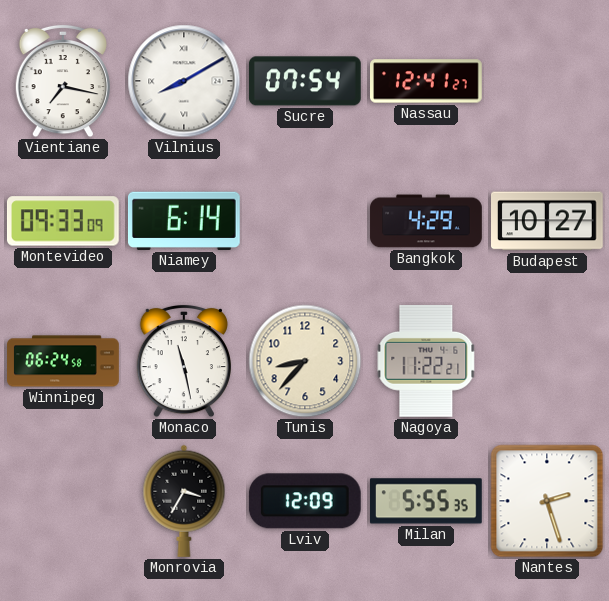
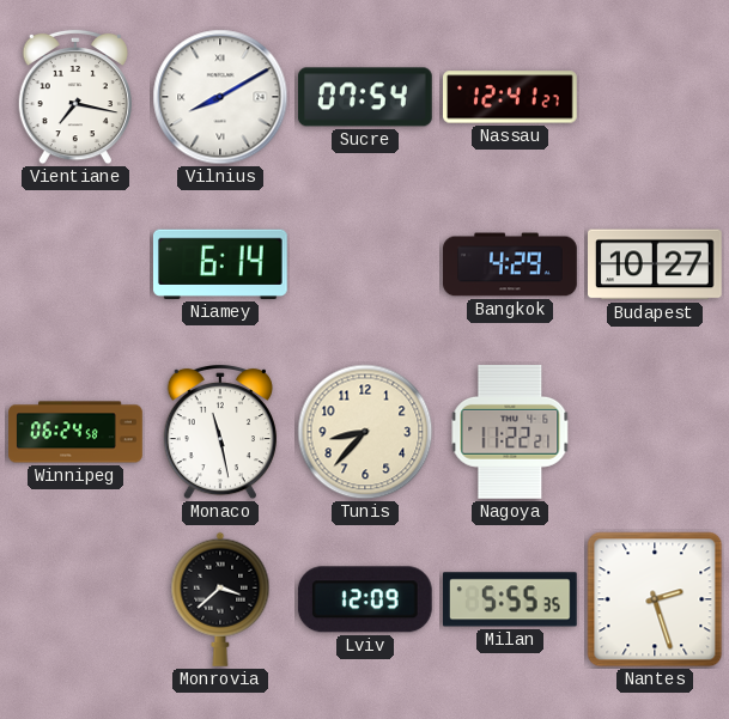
Montevideo: 09:33 -> none (63, 221)
Monrovia: 3:35 -> 3:38 (220, 599)
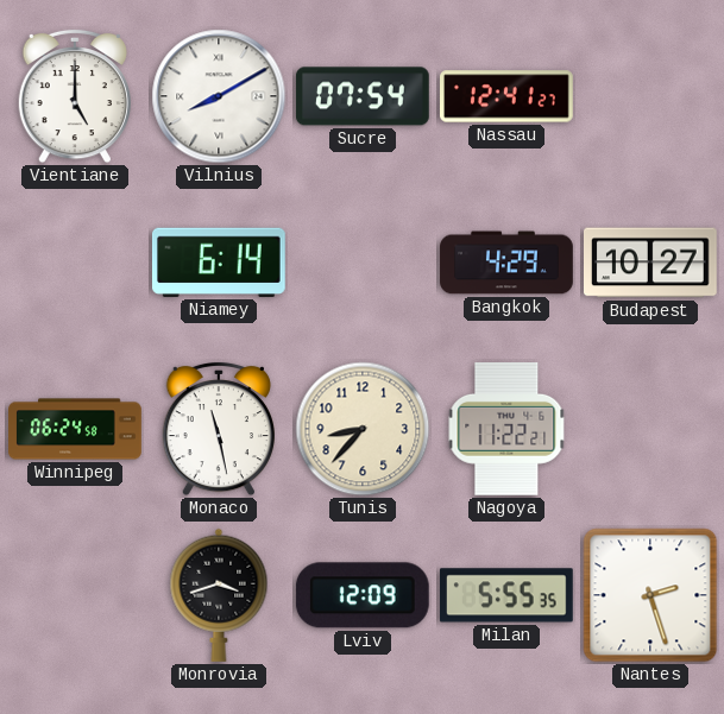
Vientiane: 7:17 -> 5:00 (75, 96)
Monrovia: 3:38 -> 3:42 (219, 595)
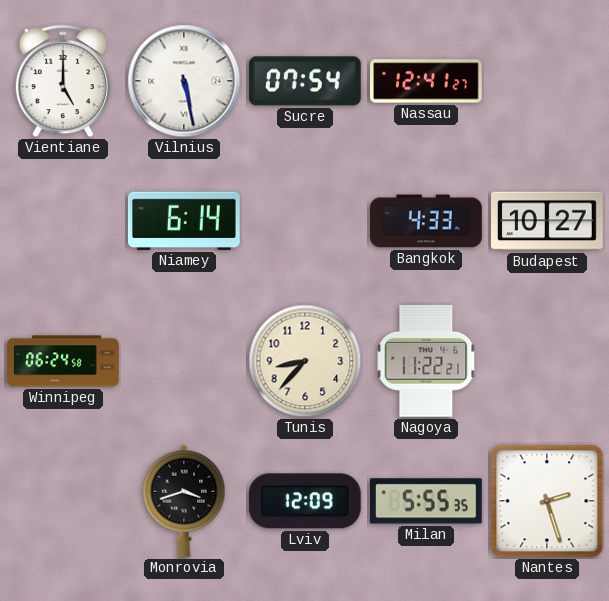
Vilnius: 8:10 -> 5:28 (184, 81)
Bangkok: 4:29 -> 4:33 (426, 221)
Monaco: 11:28 -> none (219, 429)
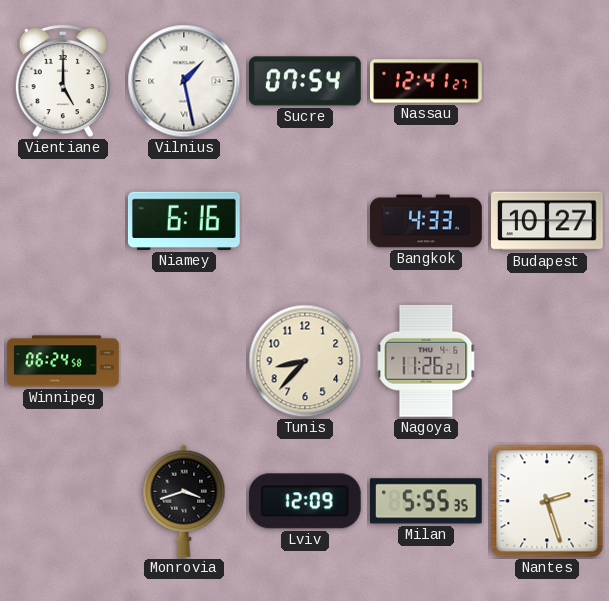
Vilnius: 5:28 -> 1:28 (184, 81)
Niamey: 6:14 -> 6:16 (184, 221)
Nagoya: 11:22 -> 11:26 (426, 361)
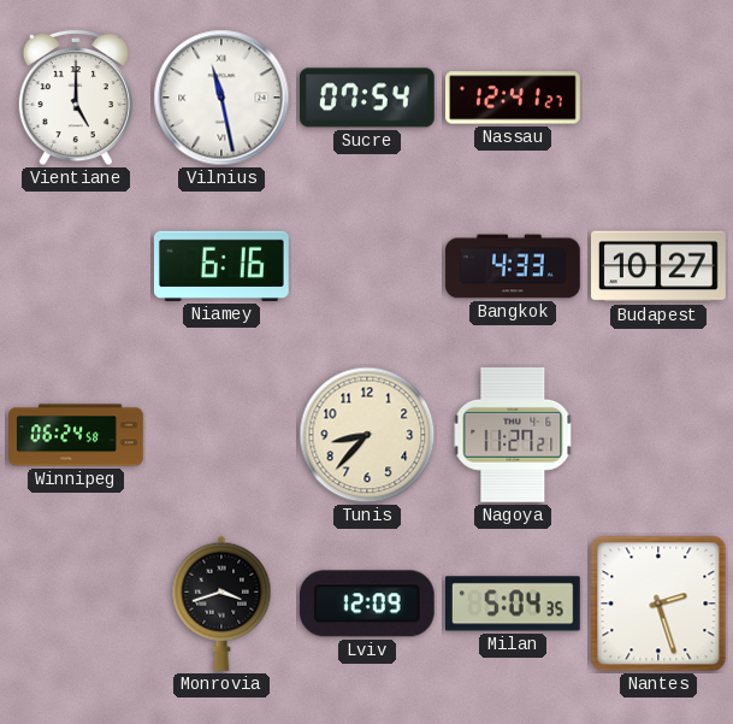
Vilnius: 1:28 -> 11:28 (221, 98)
Nagoya: 11:26 -> 11:27 (513, 435)
Milan: 5:55 -> 5:04 (513, 604)
